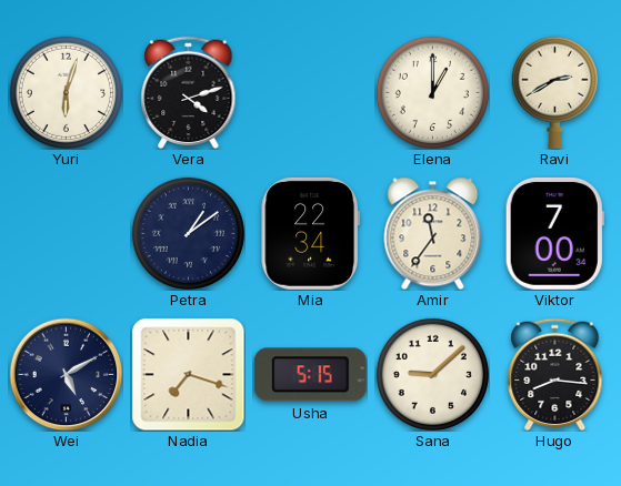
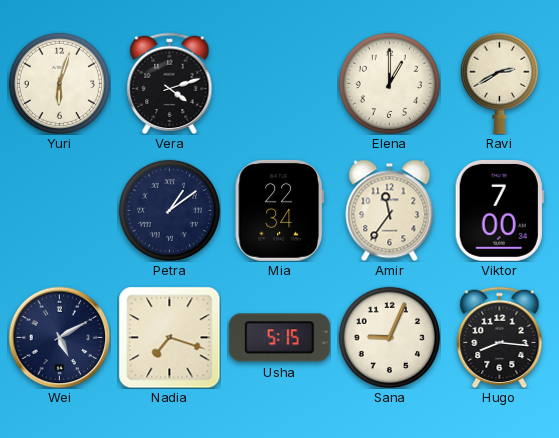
Sana: 9:08 -> 9:04 (389, 337)
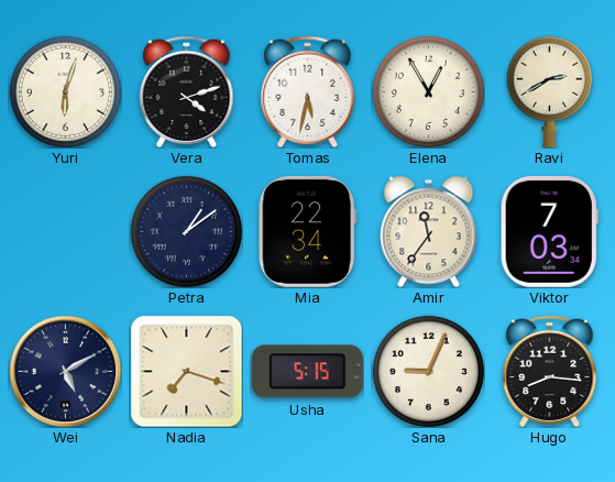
Tomas: none -> 5:32 (308, 91)
Elena: 1:00 -> 12:55 (428, 91)
Viktor: 7:00 -> 7:03 (549, 231)
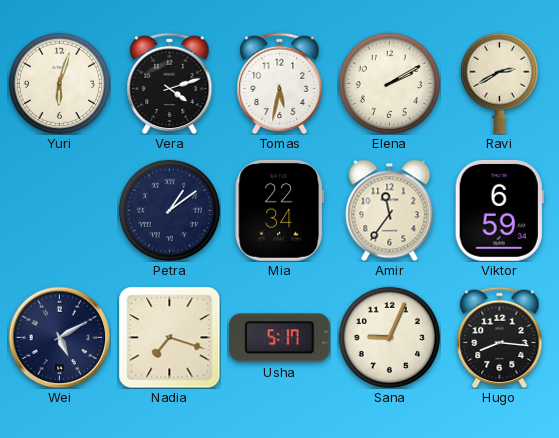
Elena: 12:55 -> 2:10 (389, 83)
Viktor: 7:03 -> 6:59 (499, 210)
Usha: 5:15 -> 5:17 (279, 338)
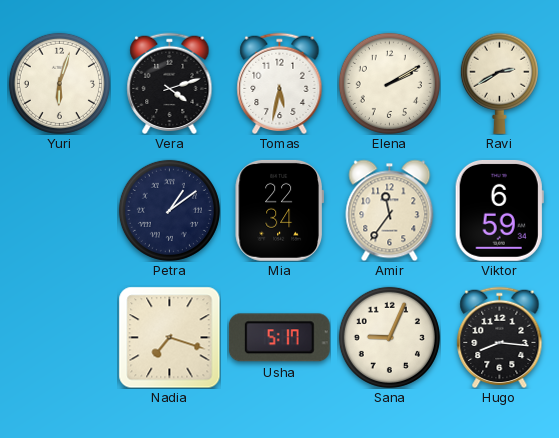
Wei: 5:10 -> none (59, 337)
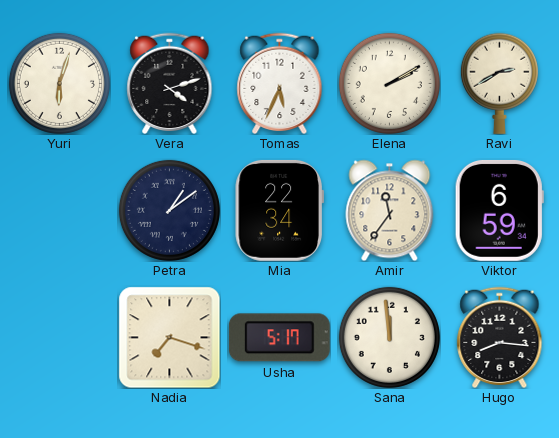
Tomas: 5:32 -> 5:34 (280, 83)
Sana: 9:04 -> 11:59 (389, 337)
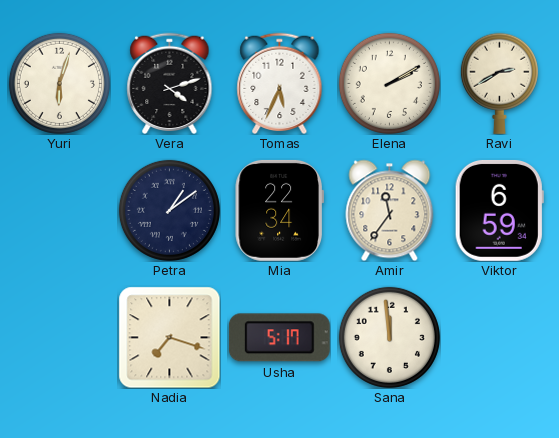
Hugo: 8:16 -> none (500, 337)
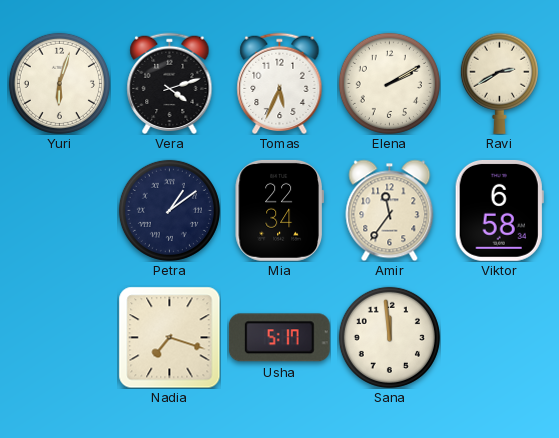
Viktor: 6:59 -> 6:58 (499, 210)
